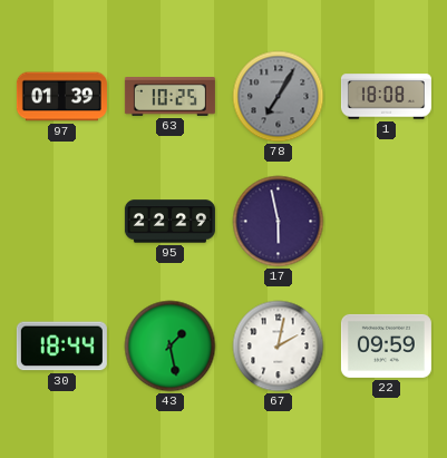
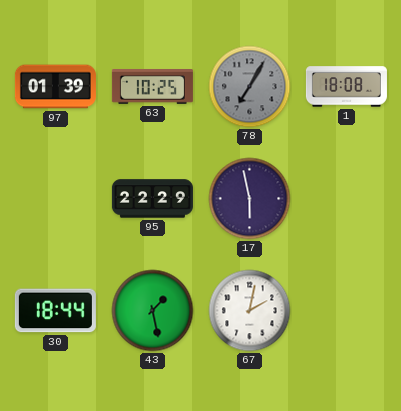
22: 09:59 -> none (386, 345)
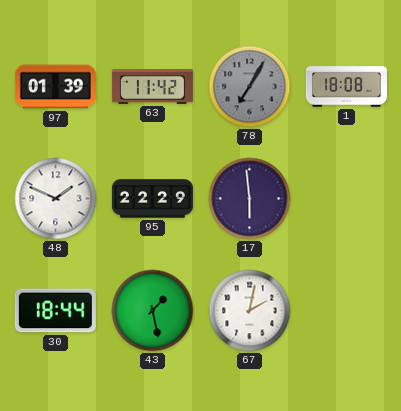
63: 10:25 -> 11:42 (152, 87)
48: none -> 1:49 (56, 199)
17: 5:58 -> 5:59 (250, 199)
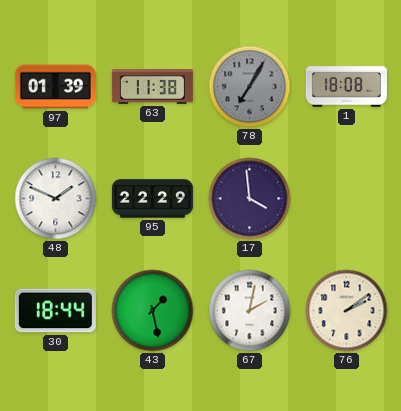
63: 11:42 -> 11:38 (152, 87)
17: 5:59 -> 3:59 (250, 199)
76: none -> 2:09 (347, 311)
